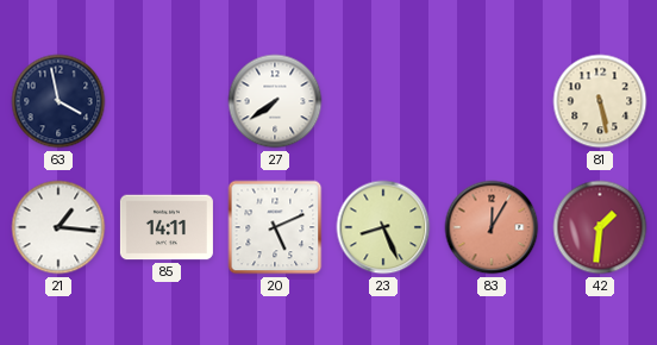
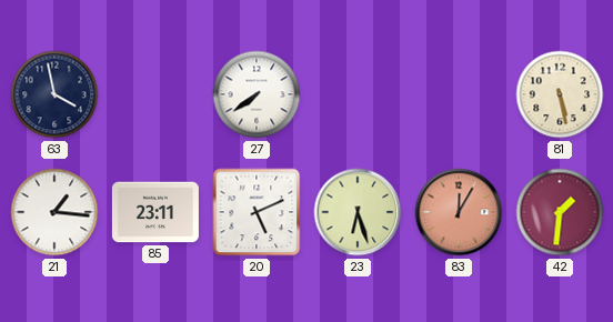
85: 14:11 -> 23:11 (155, 212)
23: 8:26 -> 6:27 (358, 212)
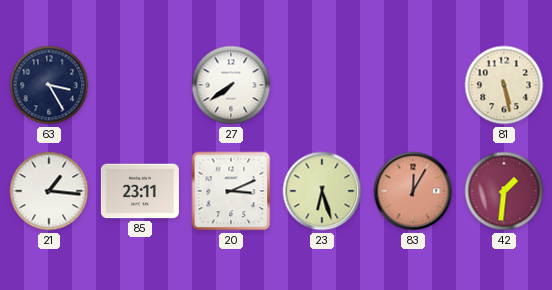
63: 3:58 -> 3:25 (49, 85)
20: 5:11 -> 3:11 (231, 191)
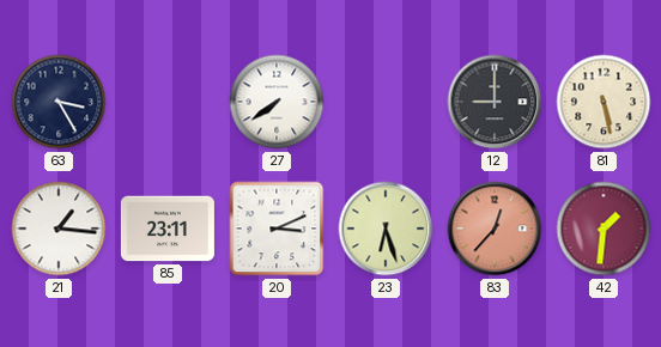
12: none -> 9:00 (495, 102)
83: 12:05 -> 12:37 (495, 229)
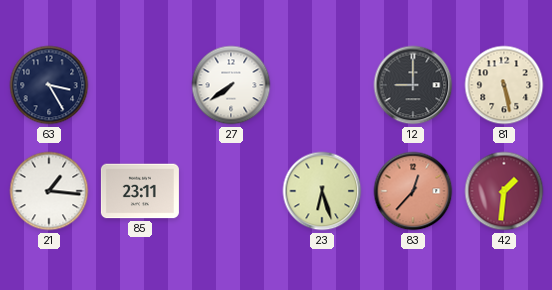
20: 3:11 -> none (277, 229)
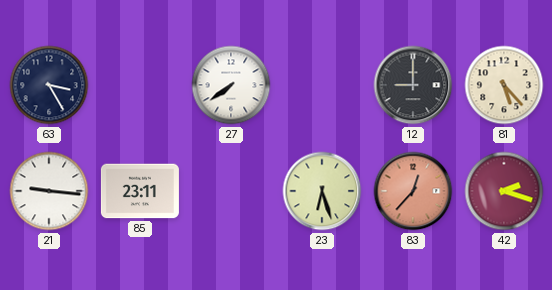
81: 5:28 -> 5:23 (504, 85)
21: 1:16 -> 9:16 (49, 191)
42: 1:31 -> 2:18 (504, 191)
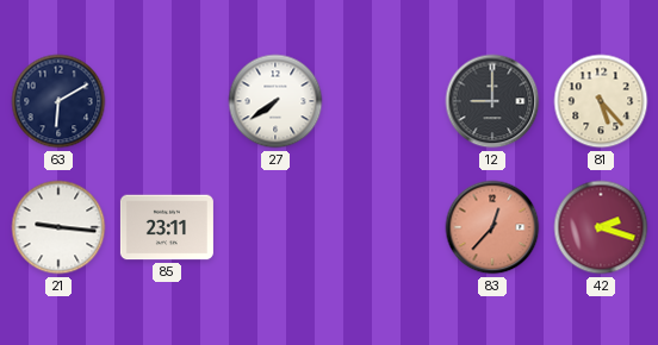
63: 3:25 -> 6:10 (58, 101)
23: 6:27 -> none (322, 191)
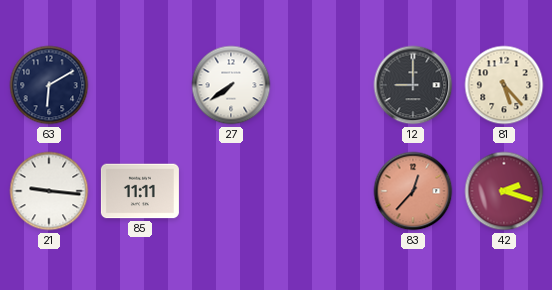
85: 23:11 -> 11:11 (140, 191)
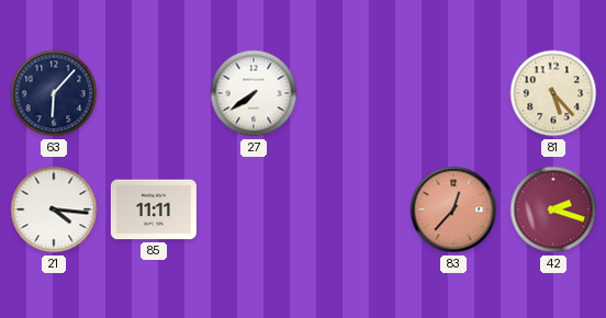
63: 6:10 -> 6:07 (54, 93)
12: 9:00 -> none (413, 85)
21: 9:16 -> 4:16 (54, 209)
